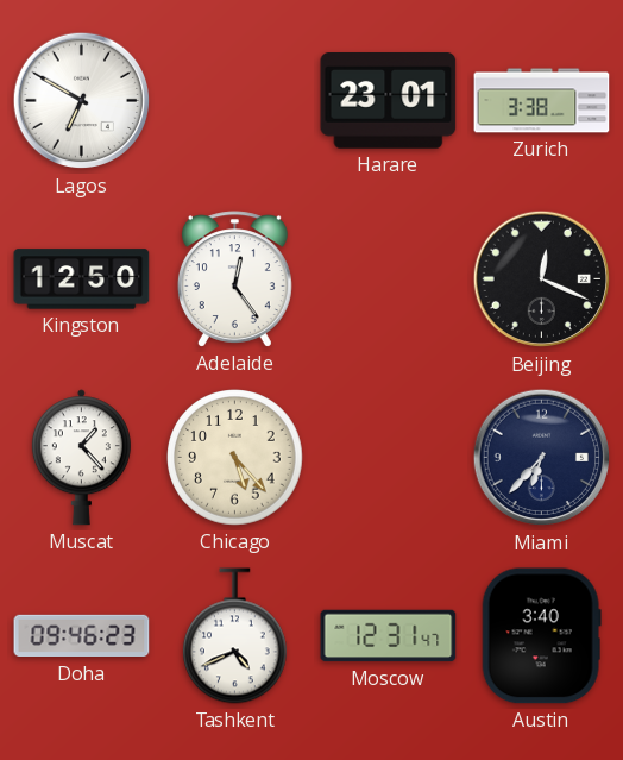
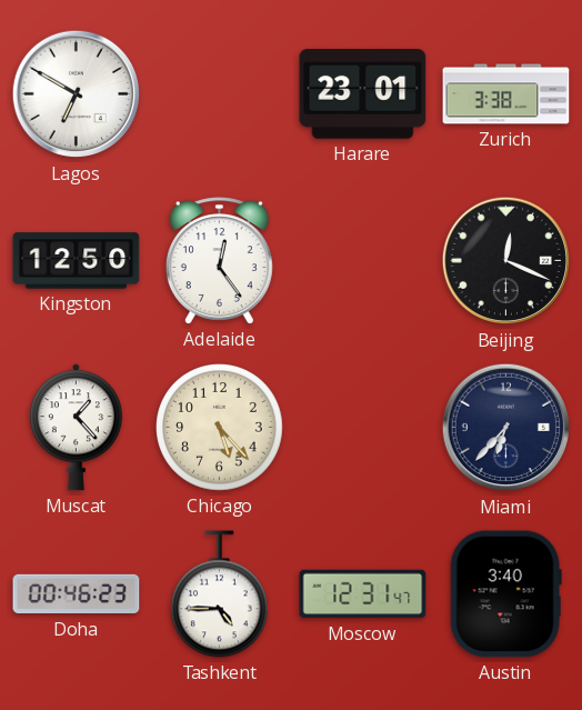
Doha: 09:46 -> 00:46 (77, 594)
Tashkent: 4:41 -> 4:45 (219, 594)
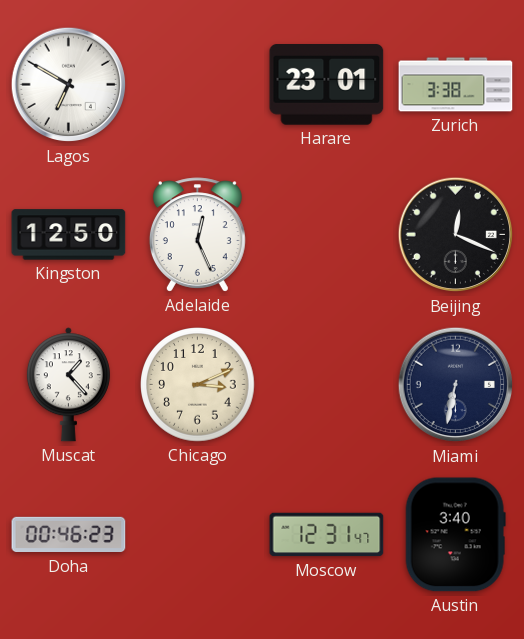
Adelaide: 12:24 -> 12:26 (197, 235)
Chicago: 5:23 -> 3:11 (198, 385)
Miami: 6:37 -> 6:32 (456, 385)
Tashkent: 4:45 -> none (219, 594)
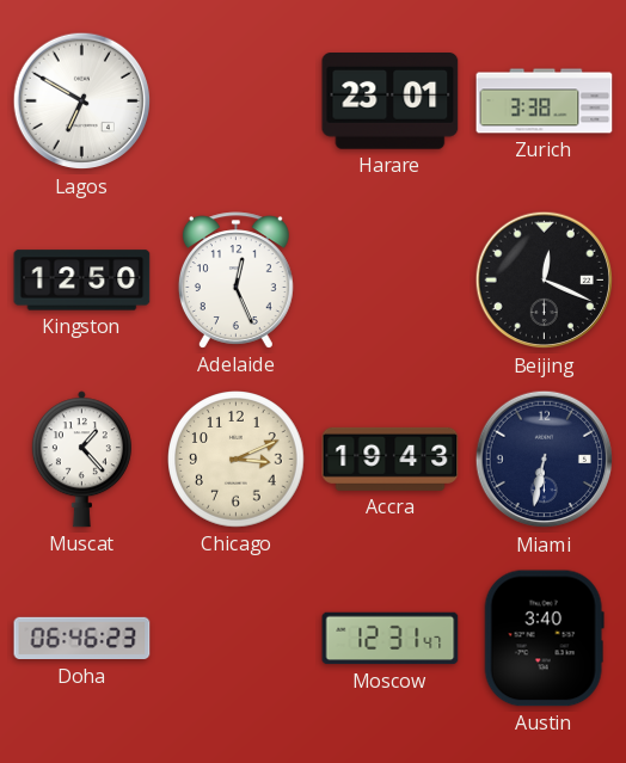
Accra: none -> 19:43 (391, 459)
Doha: 00:46 -> 06:46 (82, 639)
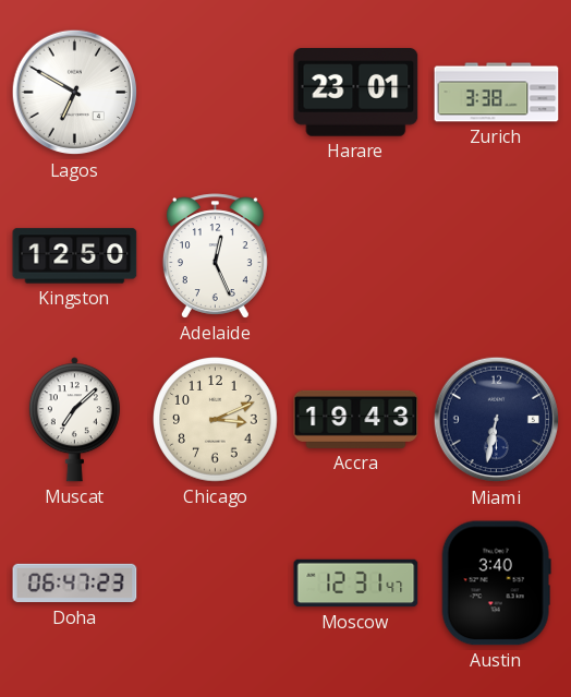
Beijing: 12:19 -> none (545, 281)
Muscat: 1:23 -> 7:08 (74, 420)
Doha: 06:46 -> 06:47 (75, 584)
